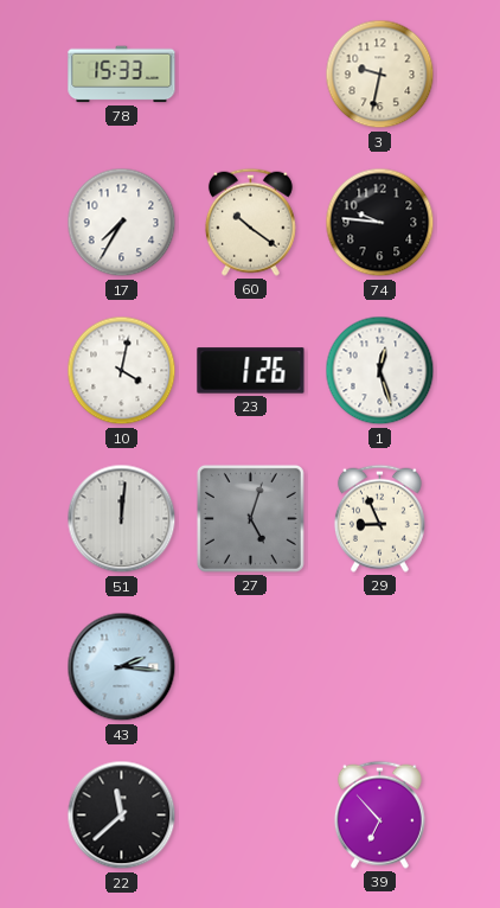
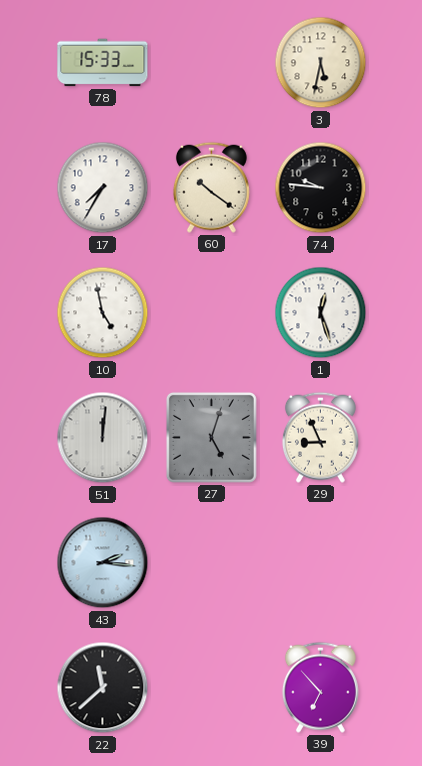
3: 9:32 -> 5:32 (321, 63)
10: 4:02 -> 4:58 (103, 313)
23: 1:26 -> none (251, 371)
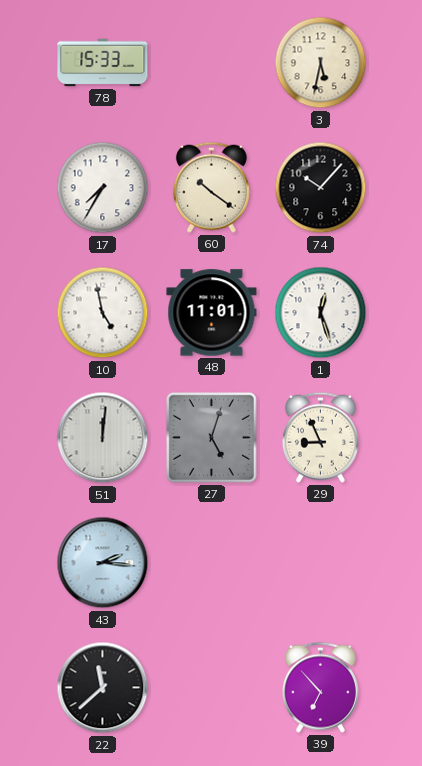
74: 9:46 -> 10:07 (321, 188)
48: none -> 11:01 (212, 313)
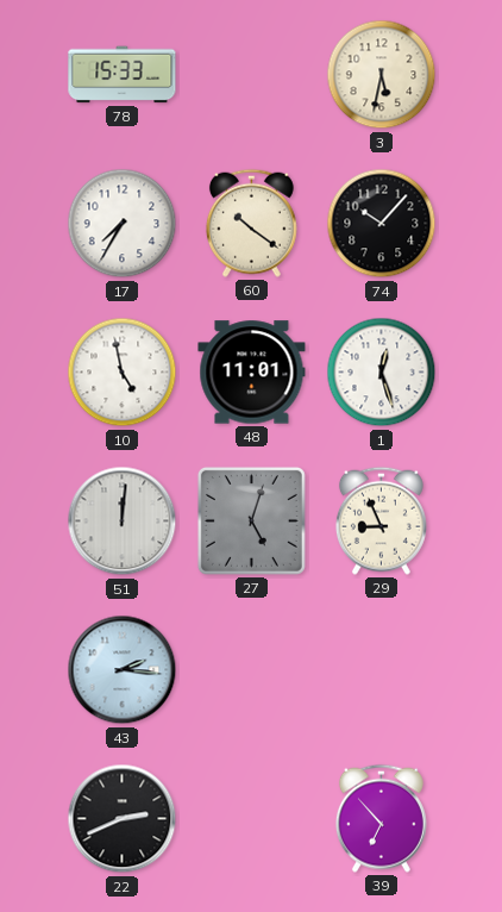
22: 11:38 -> 2:41 (123, 819)
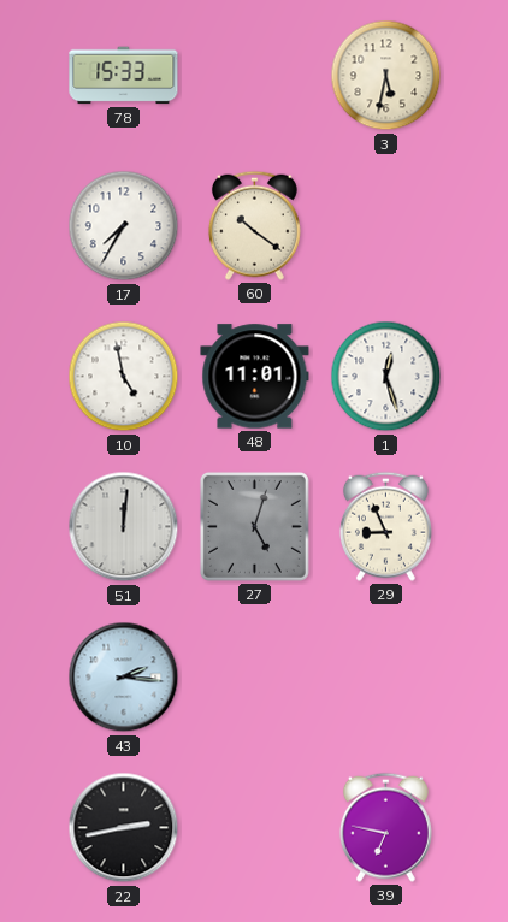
74: 10:07 -> none (382, 224)
22: 2:41 -> 2:43 (124, 828)
39: 6:53 -> 6:47 (385, 827)
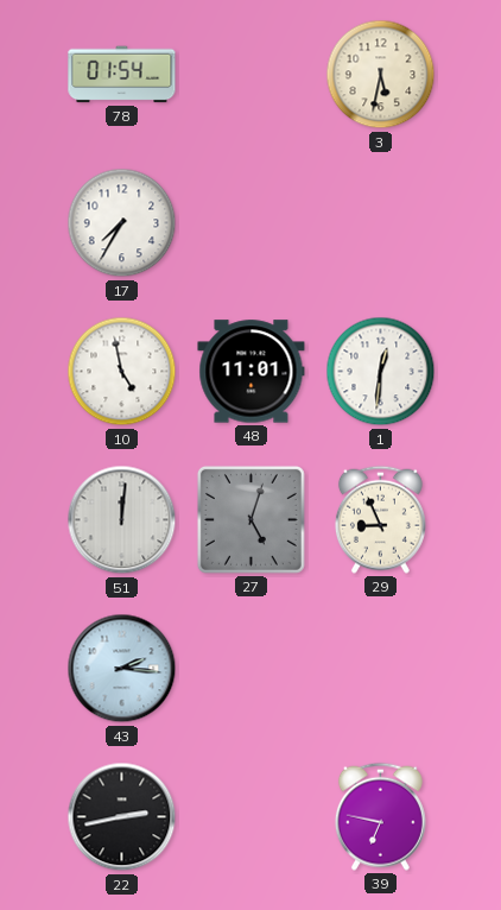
78: 15:33 -> 01:54 (122, 75)
60: 10:21 -> none (254, 225)
1: 12:27 -> 12:31 (381, 372)
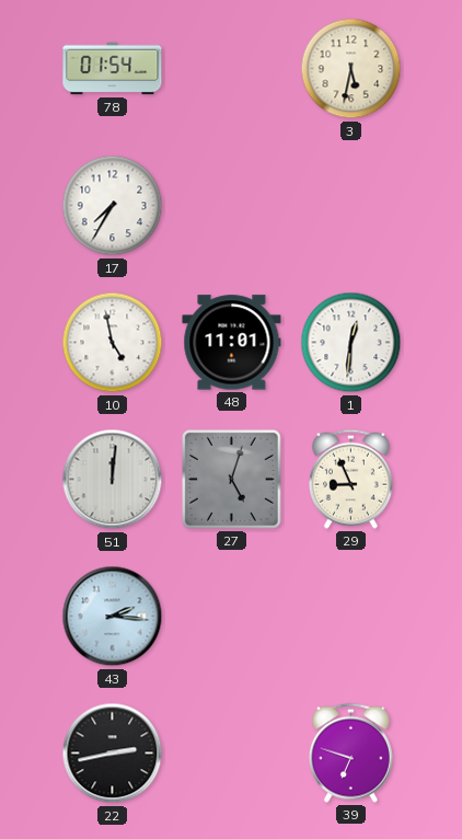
39: 6:47 -> 6:48 (350, 752)
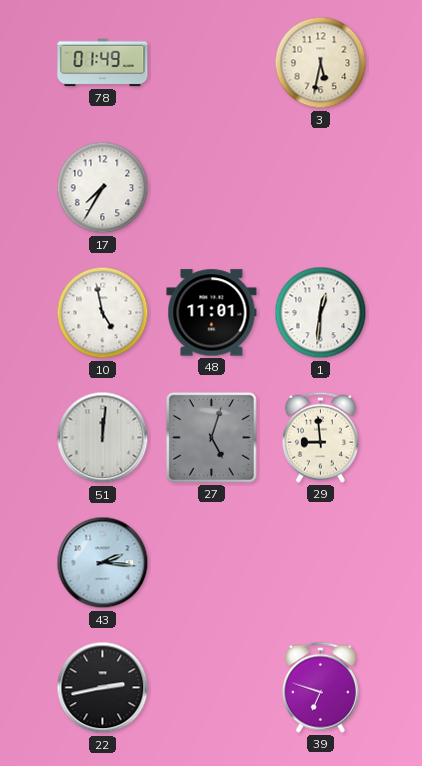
78: 01:54 -> 01:49 (103, 63)
29: 8:56 -> 8:59 (320, 437)
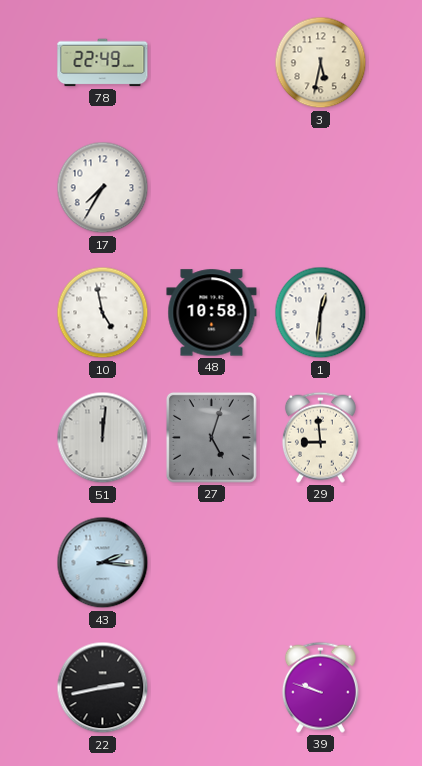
78: 01:49 -> 22:49 (103, 63)
48: 11:01 -> 10:58 (212, 313)
39: 6:48 -> 9:48 (320, 687)
